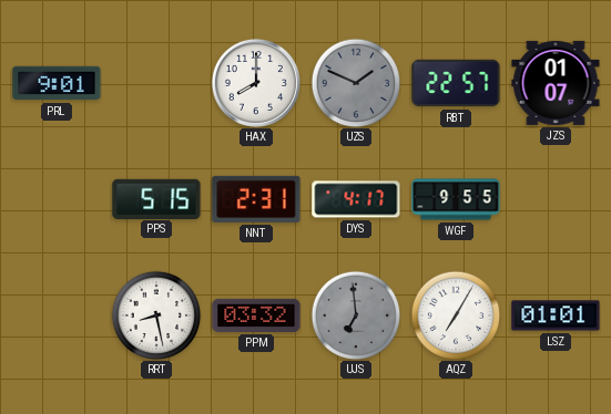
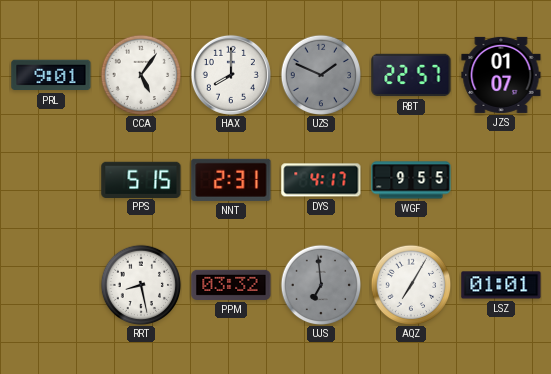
CCA: none -> 5:06 (141, 75)
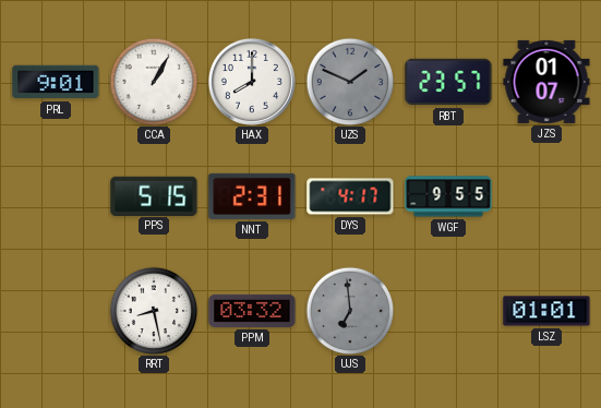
CCA: 5:06 -> 1:05 (154, 82)
RBT: 22:57 -> 23:57 (448, 82)
AQZ: 7:05 -> none (411, 285)
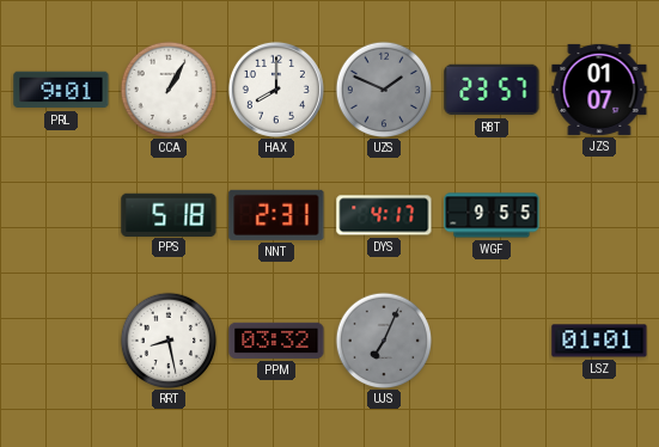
PPS: 5:15 -> 5:18 (169, 214)
UJS: 6:59 -> 7:04 (384, 341)
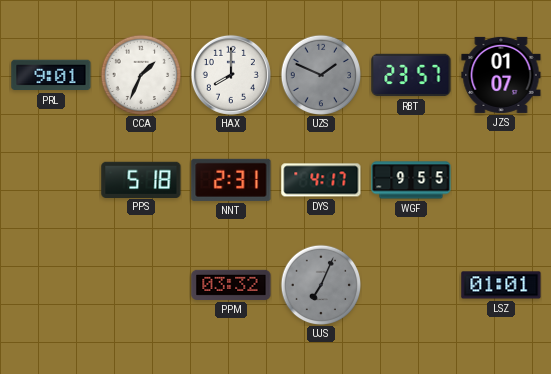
CCA: 1:05 -> 1:34 (141, 75)
RRT: 8:28 -> none (169, 341)
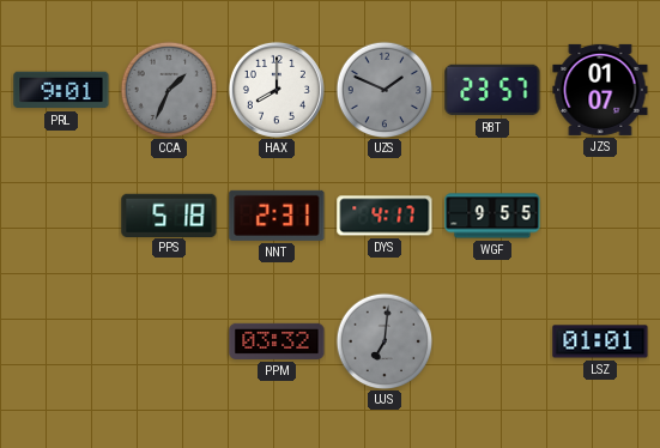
CCA dial: white -> grey (169, 90)
UJS: 7:04 -> 7:01 (385, 341)
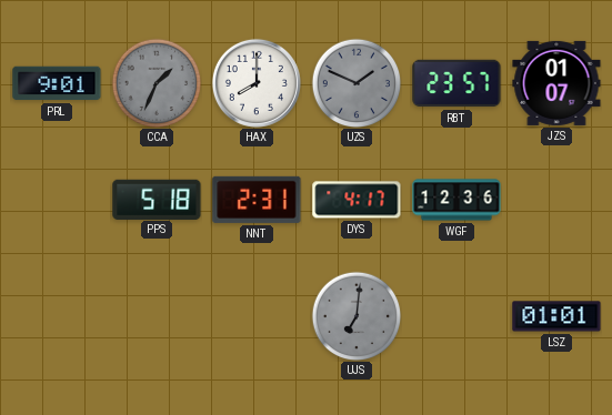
WGF: 9:55 -> 12:36 (457, 200)
PPM: 03:32 -> none (277, 341)
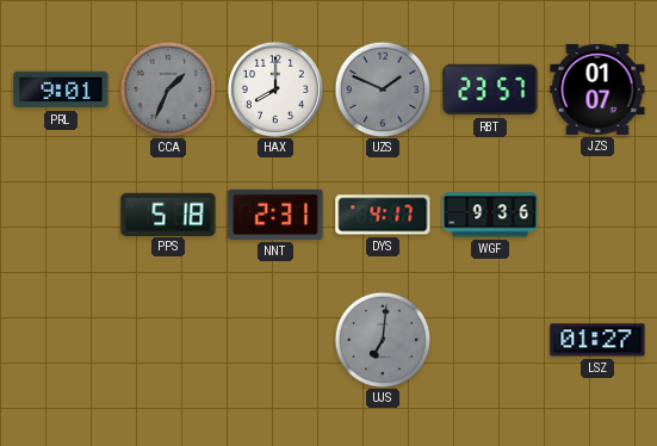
WGF: 12:36 -> 9:36 (490, 215)
LSZ: 01:01 -> 01:27 (597, 340)
